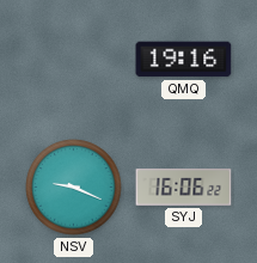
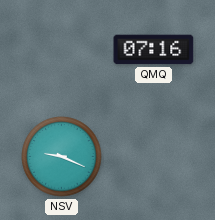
QMQ: 19:16 -> 07:16 (154, 50)
SYJ: 16:06 -> none (184, 188)
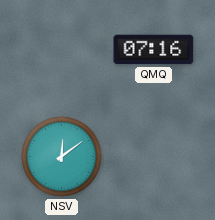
NSV: 9:19 -> 12:09 (62, 157)
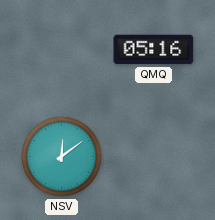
QMQ: 07:16 -> 05:16 (154, 50)
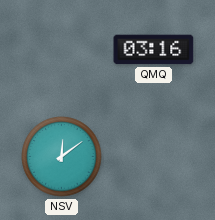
QMQ: 05:16 -> 03:16 (154, 50)
